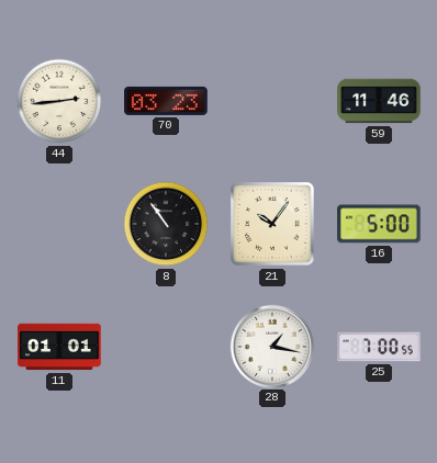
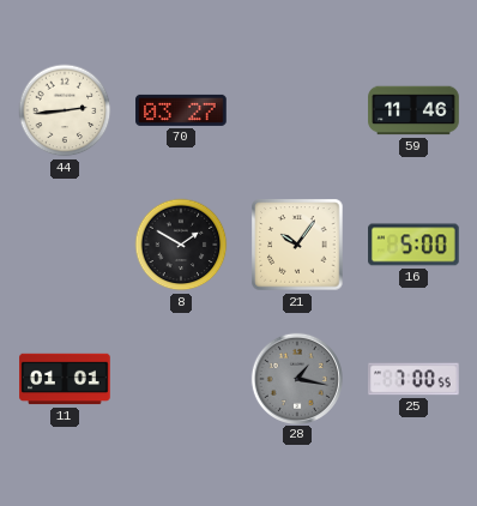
70: 03:23 -> 03:27 (181, 110)
8: 10:54 -> 1:50 (181, 245)
28 dial: white -> grey (296, 378)
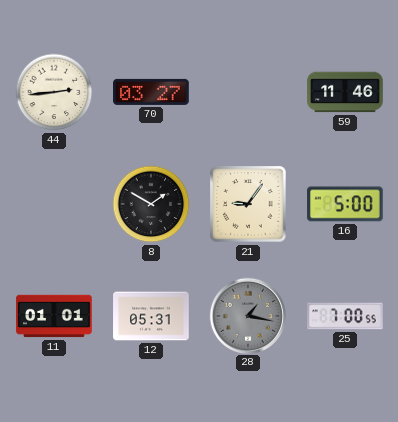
21: 10:06 -> 9:06 (248, 204)
12: none -> 05:31 (151, 316)
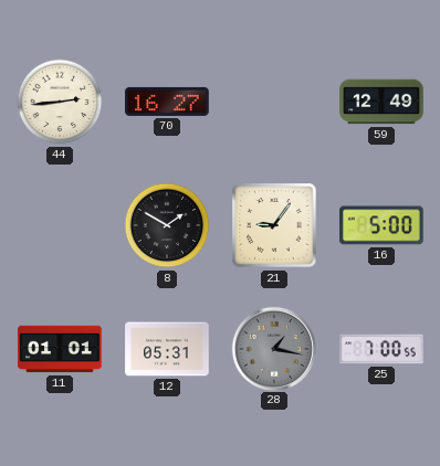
70: 03:27 -> 16:27 (167, 102)
59: 11:46 -> 12:49 (381, 102)
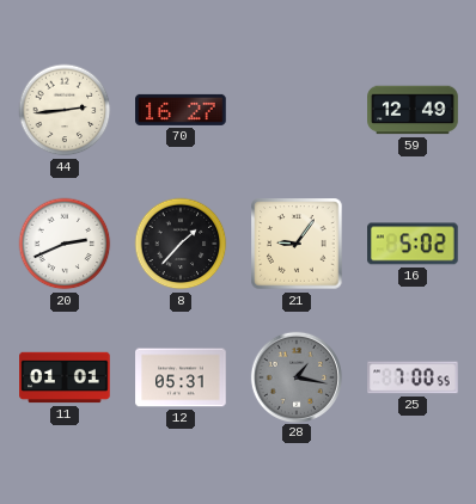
20: none -> 2:41 (65, 244)
8: 1:50 -> 1:37 (181, 244)
16: 5:00 -> 5:02 (413, 244)
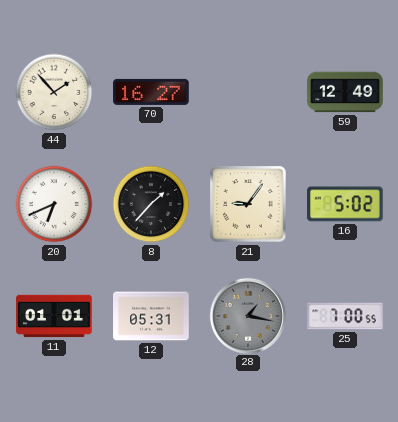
44: 2:44 -> 1:53 (54, 92)
20: 2:41 -> 6:41 (54, 204)
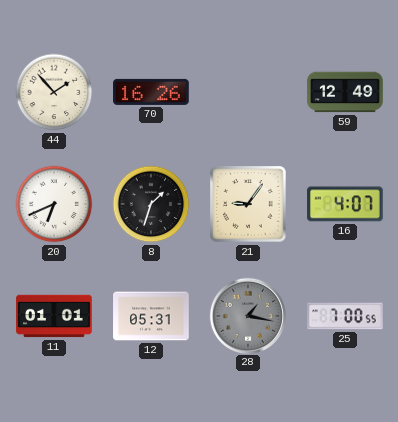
70: 16:27 -> 16:26 (151, 92)
8: 1:37 -> 1:33 (151, 204)
16: 5:02 -> 4:07 (345, 204)
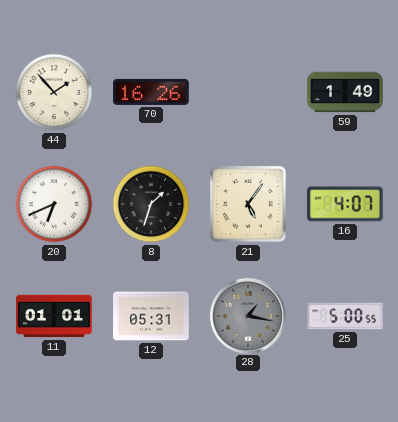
59: 12:49 -> 1:49 (345, 92)
21: 9:06 -> 5:06 (248, 204)
25: 7:00 -> 5:00 (345, 316)
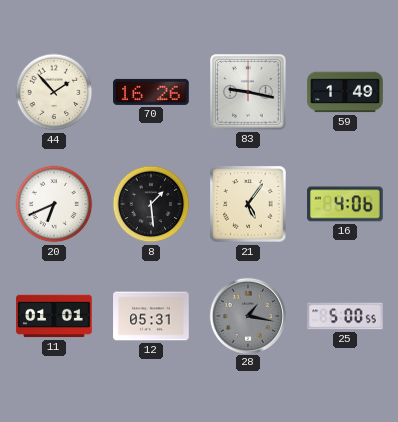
83: none -> 9:17 (248, 92)
8: 1:33 -> 1:29 (151, 204)
16: 4:07 -> 4:06 (345, 204)
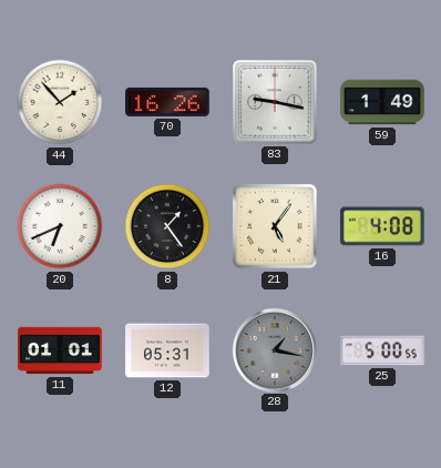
8: 1:29 -> 1:24 (167, 226)
16: 4:06 -> 4:08 (382, 226)
